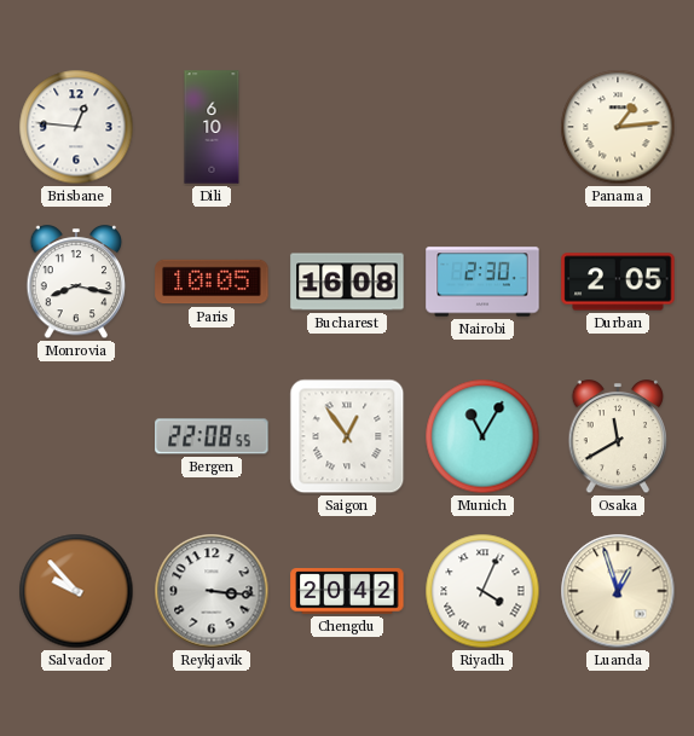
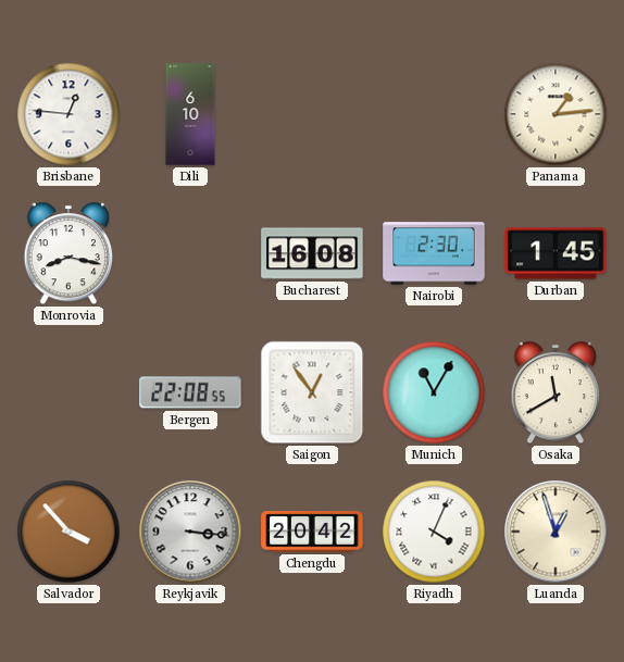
Paris: 10:05 -> none (212, 282)
Durban: 2:05 -> 1:45 (556, 253)
Salvador: 9:53 -> 3:53 (68, 532)
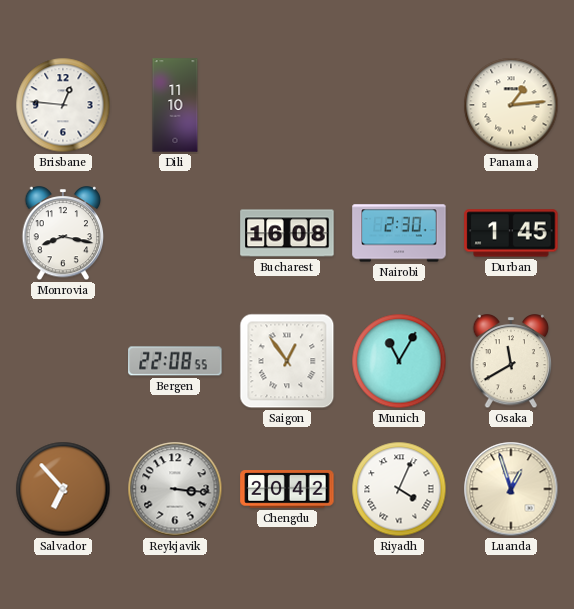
Dili: 6:10 -> 11:10 (175, 105)
Salvador: 3:53 -> 6:53 (63, 489)
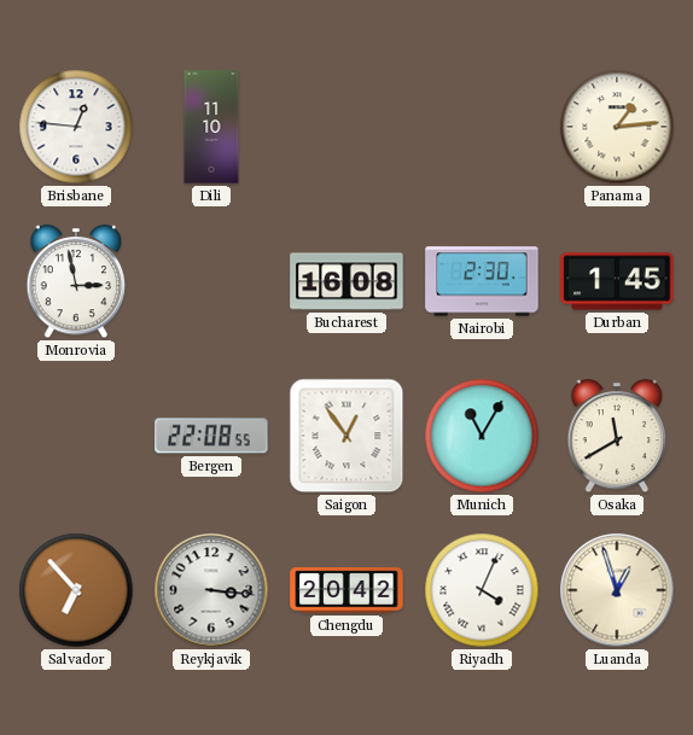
Monrovia: 8:17 -> 2:58 (76, 282)
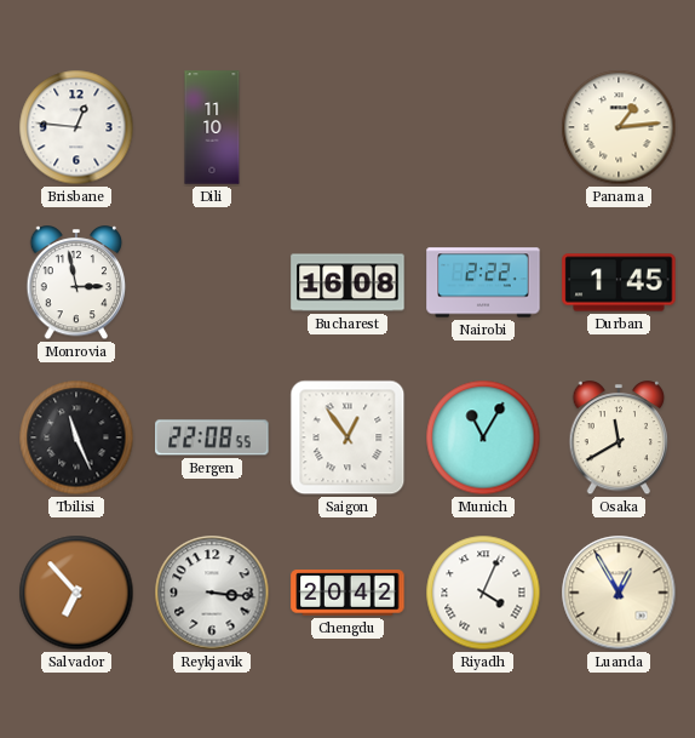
Nairobi: 2:30 -> 2:22 (483, 282)
Tbilisi: none -> 11:26 (76, 437)
Luanda: 12:57 -> 12:55 (619, 593)
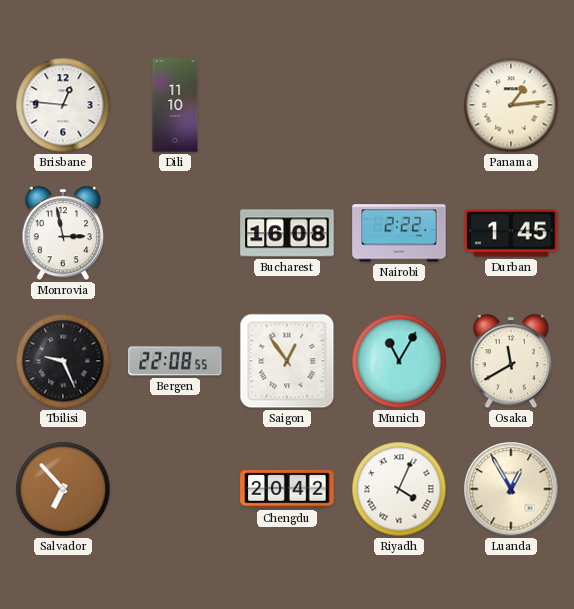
Tbilisi: 11:26 -> 9:26 (63, 361)
Reykjavik: 3:16 -> none (212, 593)
